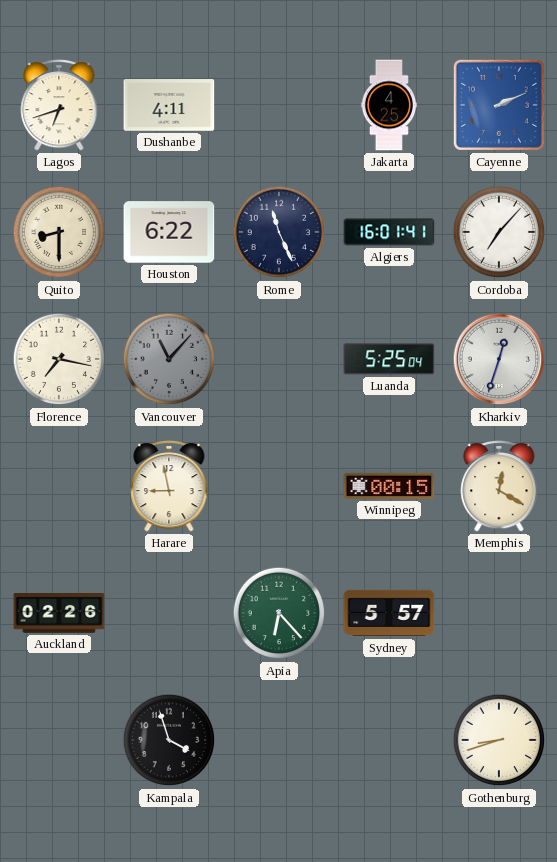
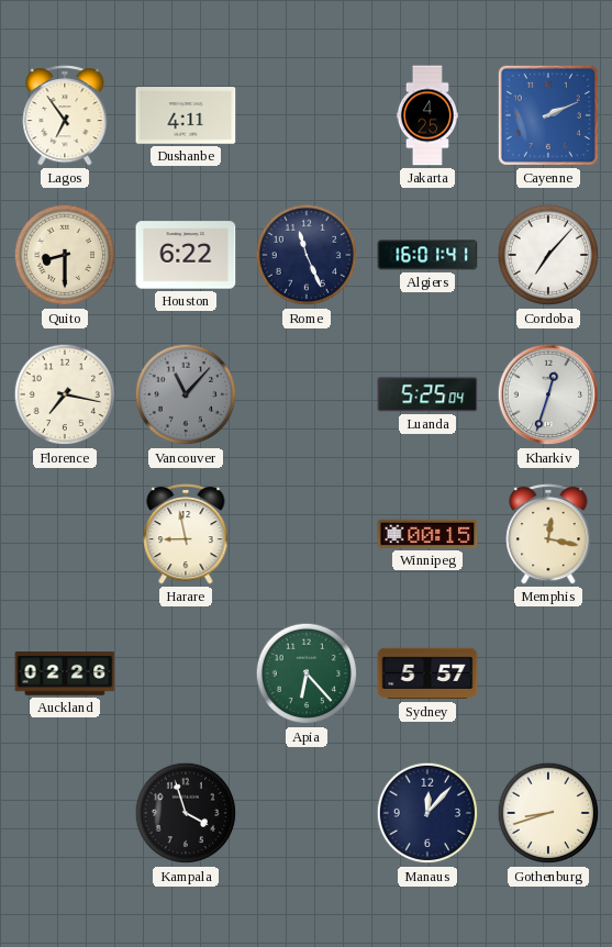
Lagos: 6:42 -> 6:54 (65, 115)
Memphis: 12:20 -> 12:17 (548, 534)
Manaus: none -> 12:07 (427, 813)
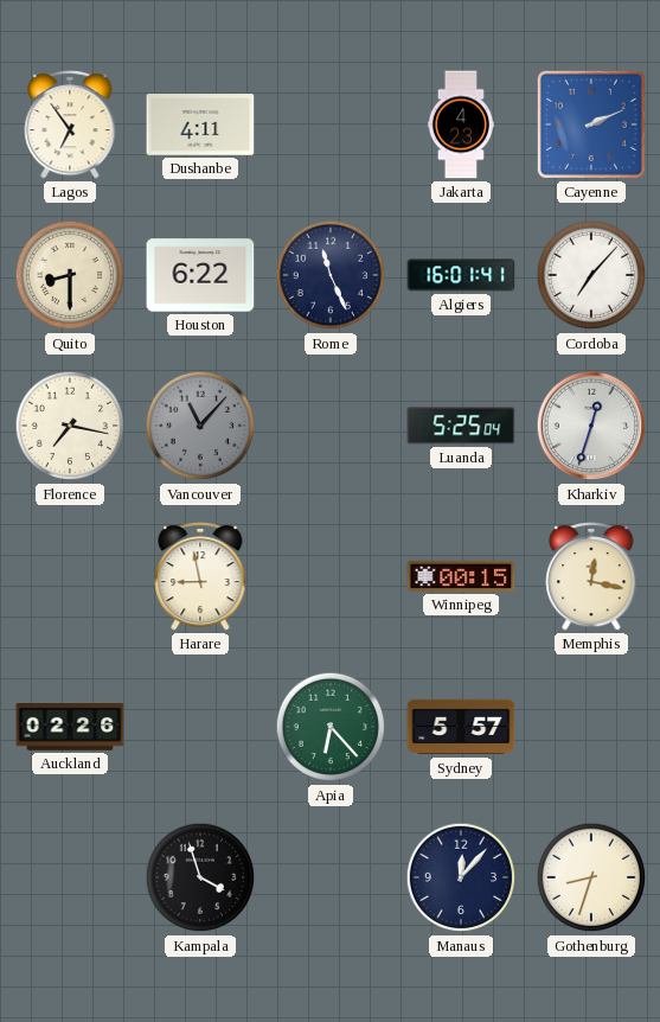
Jakarta: 4:25 -> 4:23 (461, 124)
Gothenburg: 8:42 -> 8:33 (591, 877)
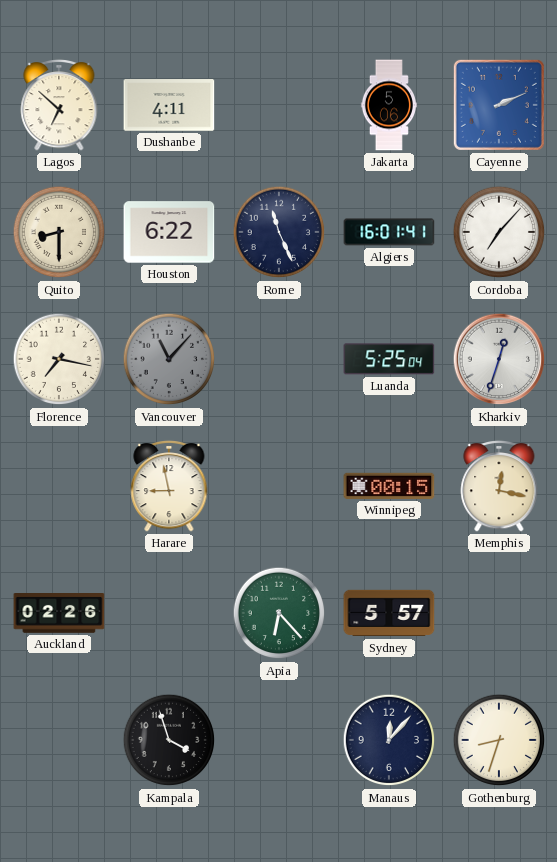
Lagos: 6:54 -> 6:52 (59, 105)
Jakarta: 4:23 -> 5:06 (389, 105)
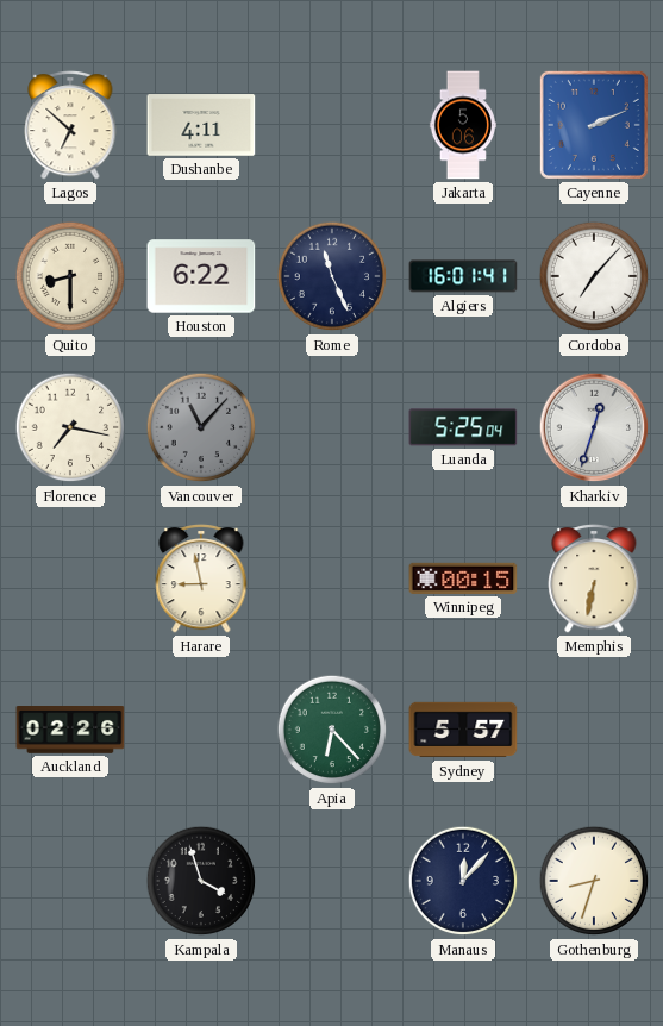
Memphis: 12:17 -> 6:32 (594, 578)
